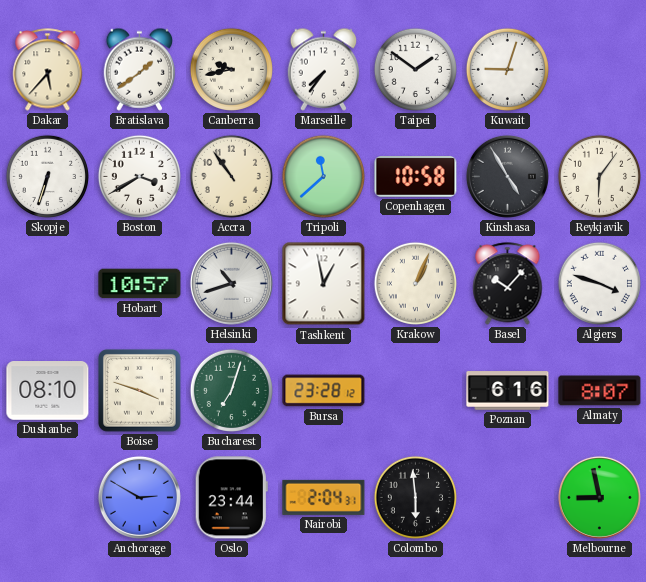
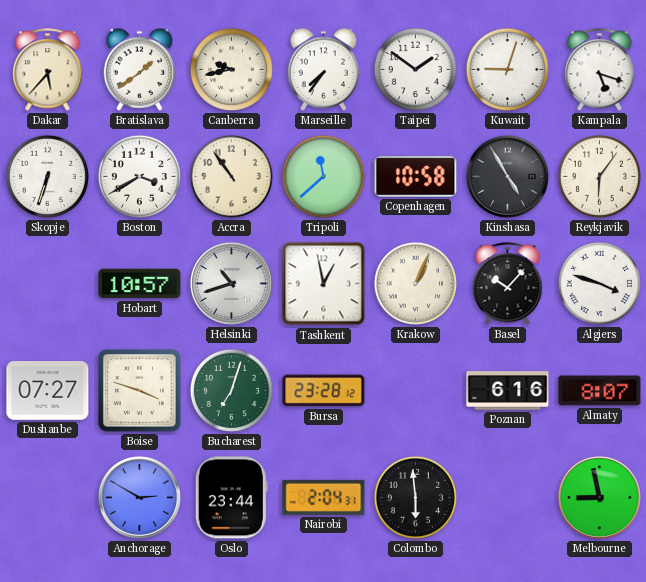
Kampala: none -> 5:18 (600, 70)
Dushanbe: 08:10 -> 07:27 (48, 391)
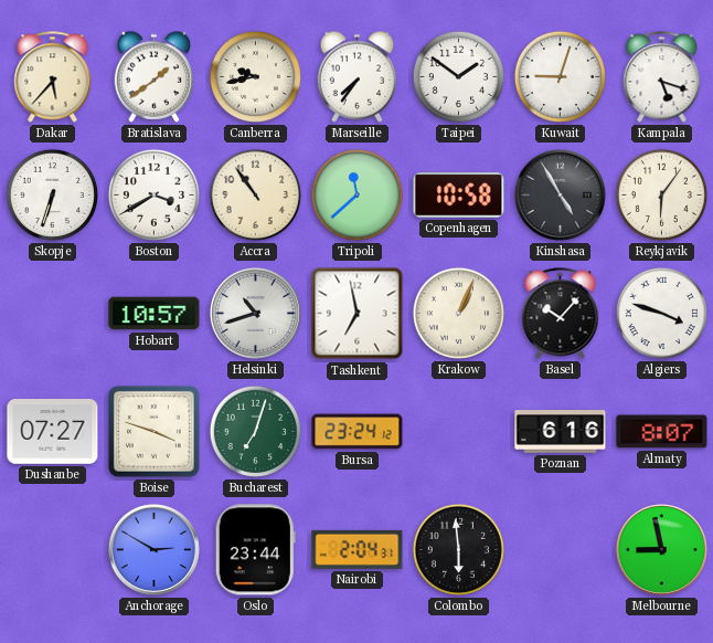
Tashkent: 12:58 -> 6:58 (358, 314)
Bursa: 23:28 -> 23:24 (358, 432)
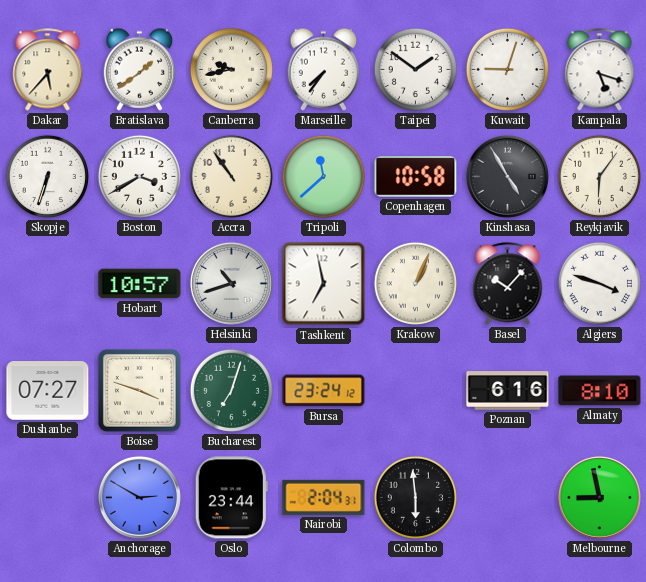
Almaty: 8:07 -> 8:10 (600, 391)
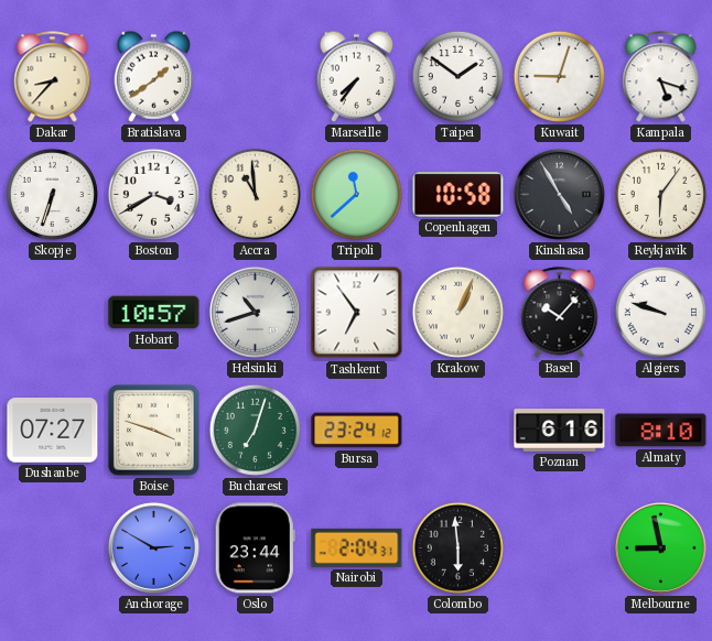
Dakar: 5:37 -> 8:37 (53, 77)
Canberra: 9:43 -> none (231, 69)
Accra: 10:54 -> 10:59 (255, 194)
Tashkent: 6:58 -> 6:54 (357, 313)
Algiers: 3:48 -> 9:48 (660, 312)
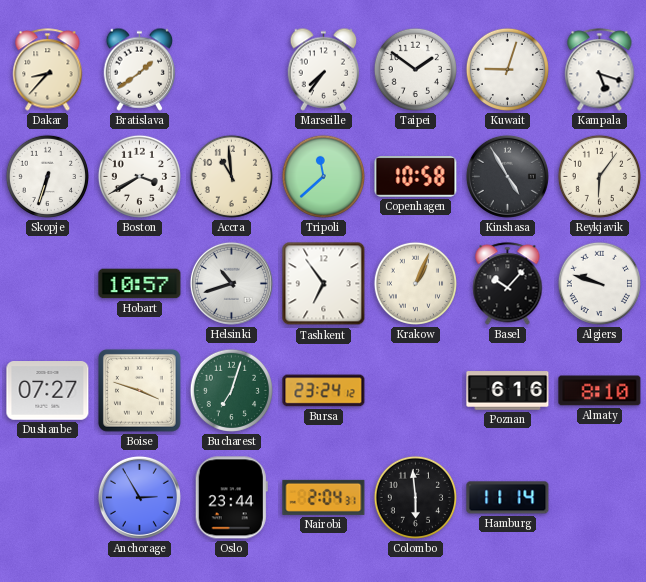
Anchorage: 2:50 -> 2:55 (139, 497)
Hamburg: none -> 11:14 (508, 498)
Melbourne: 8:58 -> none (660, 547)
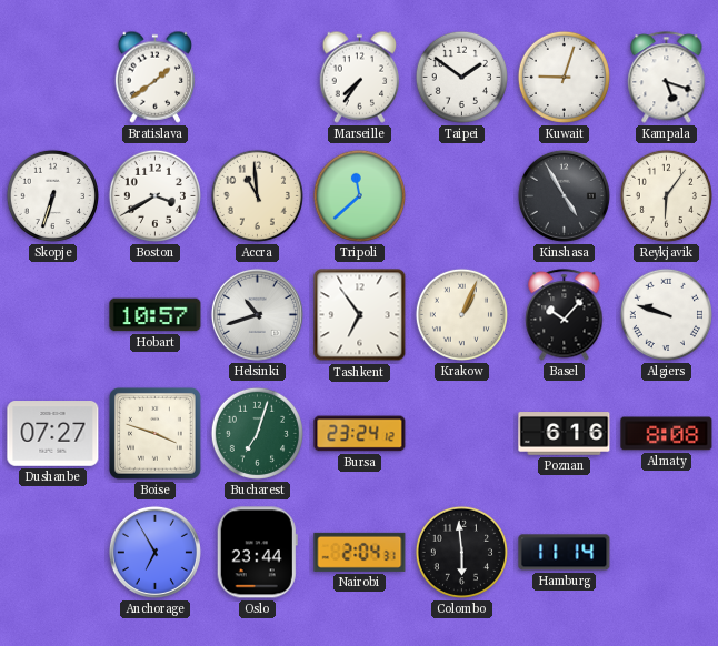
Dakar: 8:37 -> none (48, 70)
Copenhagen: 10:58 -> none (416, 177)
Almaty: 8:10 -> 8:08 (667, 434)
Anchorage: 2:55 -> 6:55 (154, 552)
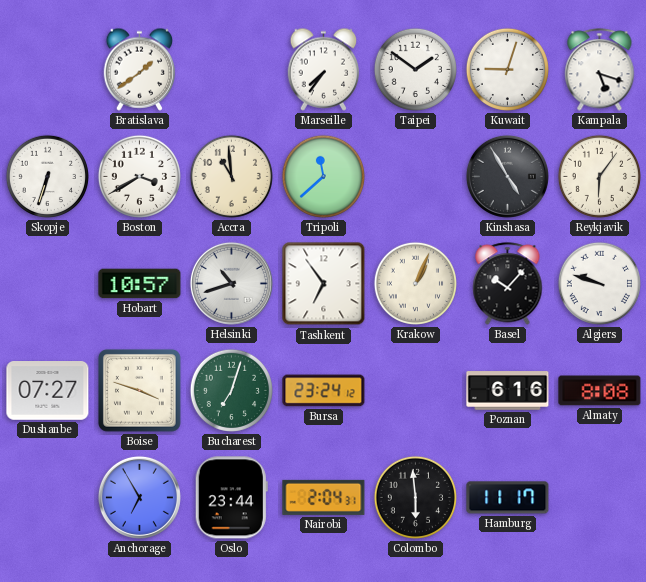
Hamburg: 11:14 -> 11:17 (508, 498)
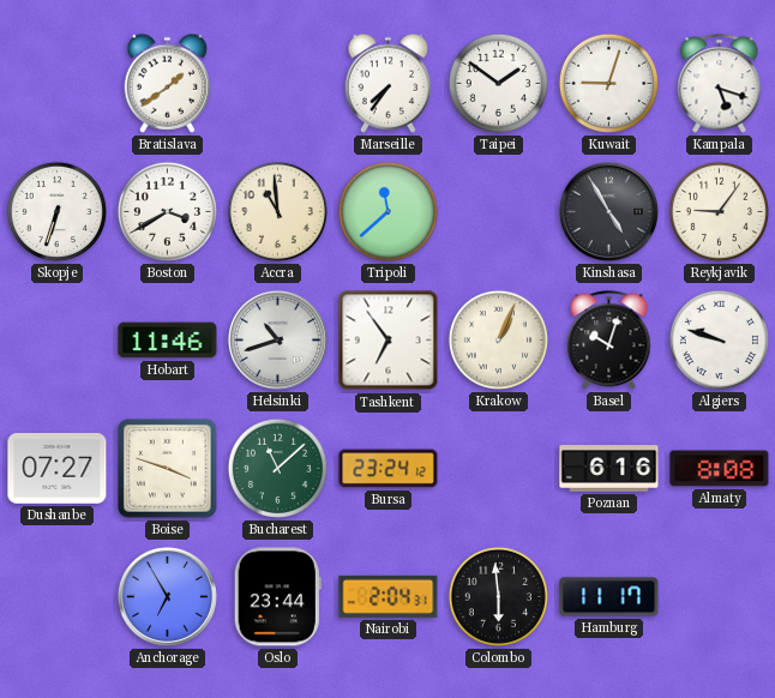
Reykjavik: 6:06 -> 9:06 (719, 211)
Hobart: 10:57 -> 11:46 (168, 341)
Basel: 10:07 -> 10:03 (609, 341)
Bucharest: 7:03 -> 11:08 (277, 468)
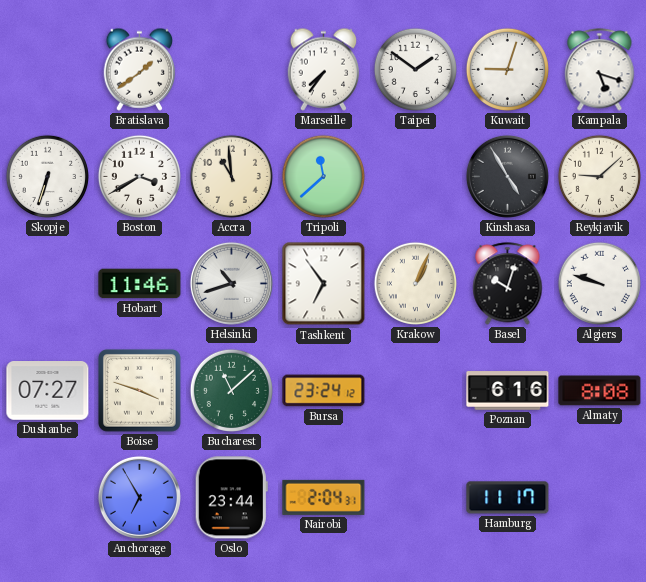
Reykjavik: 9:06 -> 9:08 (599, 176)
Colombo: 5:59 -> none (498, 596)
